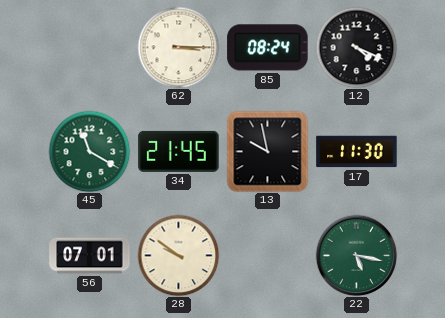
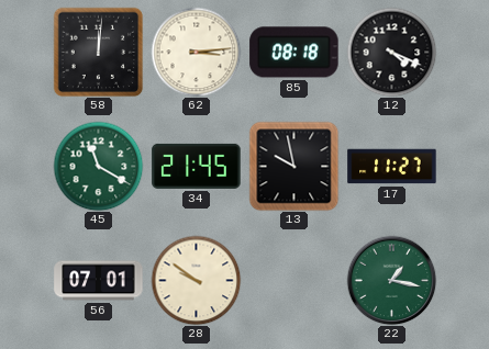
58: none -> 12:01 (98, 52)
62: 3:15 -> 3:14 (196, 52)
85: 08:24 -> 08:18 (294, 53)
17: 11:30 -> 11:27 (392, 167)
22: 5:17 -> 1:17 (391, 280)
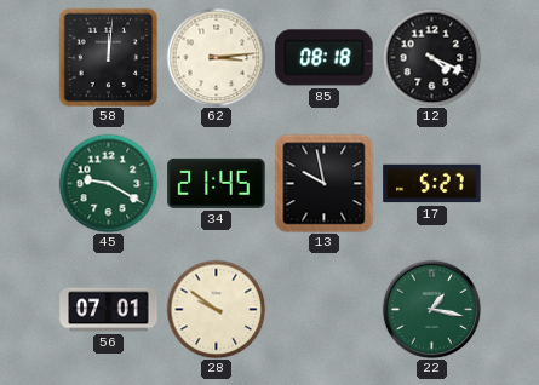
45: 11:20 -> 9:20 (108, 183)
17: 11:27 -> 5:27 (432, 184)
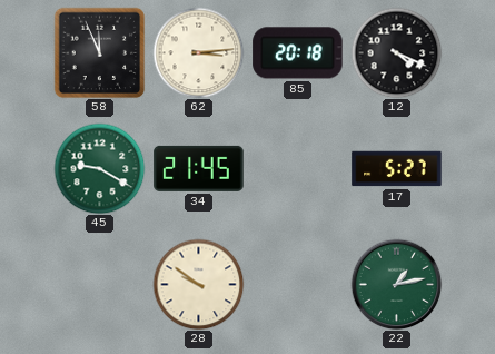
58: 12:01 -> 11:56 (99, 52)
85: 08:18 -> 20:18 (298, 53)
13: 9:58 -> none (323, 183)
56: 07:01 -> none (109, 310)
22: 1:17 -> 1:13 (396, 284)
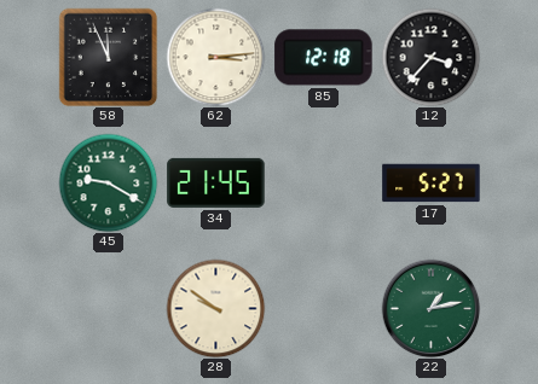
85: 20:18 -> 12:18 (324, 58)
12: 4:19 -> 3:37 (430, 57)
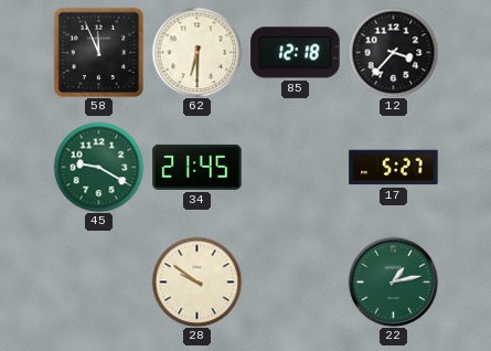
62: 3:14 -> 6:30 (196, 52)
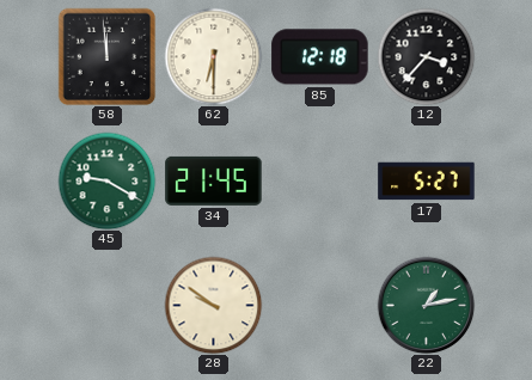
58: 11:56 -> 11:59 (106, 56)
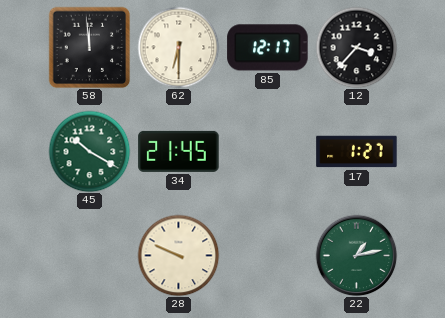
85: 12:18 -> 12:17 (268, 48)
45: 9:20 -> 10:20 (89, 151)
17: 5:27 -> 1:27 (357, 152)
28: 9:51 -> 9:49 (178, 255)
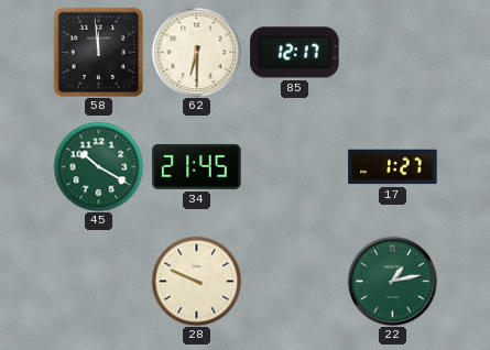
12: 3:37 -> none (356, 47)
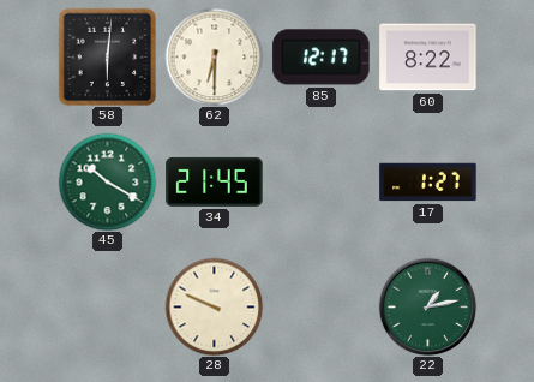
58: 11:59 -> 6:01 (107, 56)
60: none -> 8:22 (428, 58)
